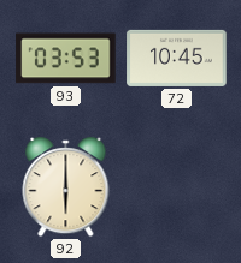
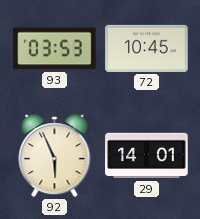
92: 6:00 -> 5:56 (55, 156)
29: none -> 14:01 (147, 156)
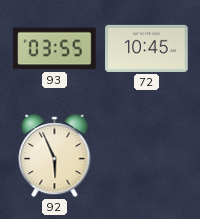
93: 03:53 -> 03:55 (55, 49)
29: 14:01 -> none (147, 156)
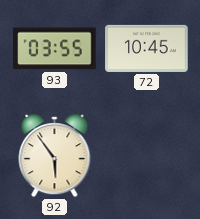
92: 5:56 -> 5:54 (55, 156)
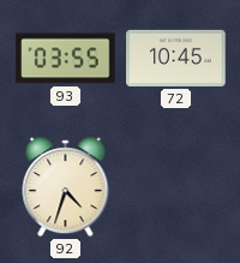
92: 5:54 -> 4:33 (66, 187)
